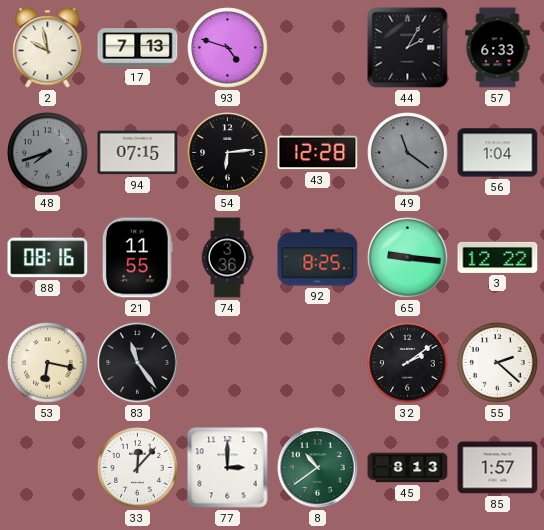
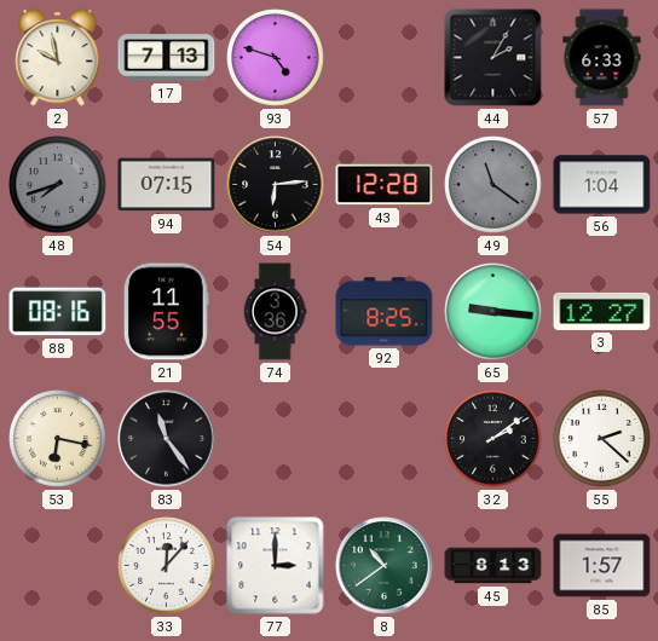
3: 12:22 -> 12:27 (602, 311)
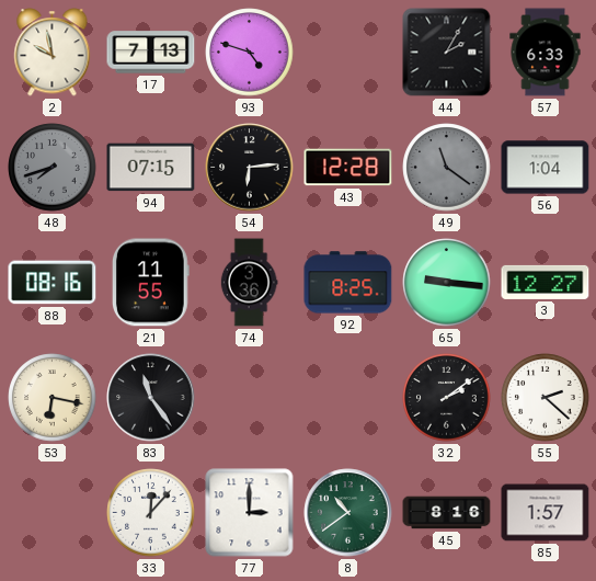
45: 8:13 -> 8:16 (447, 513)
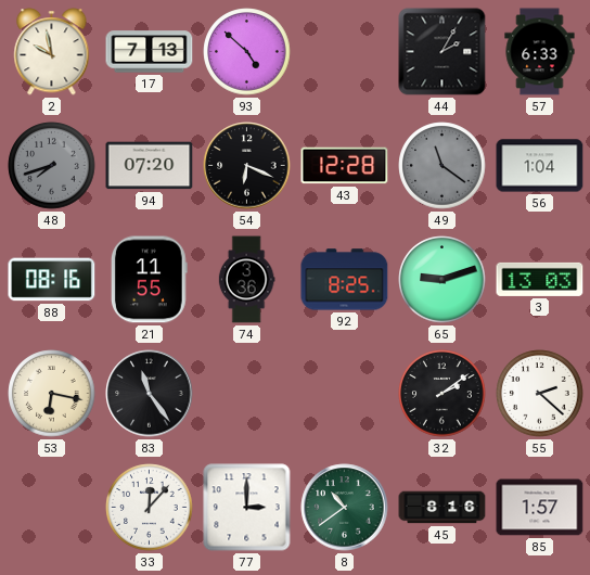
93: 4:48 -> 4:52 (247, 52)
94: 07:15 -> 07:20 (150, 166)
54: 6:14 -> 6:19 (247, 166)
65: 9:16 -> 9:12 (442, 280)
3: 12:27 -> 13:03 (540, 279)
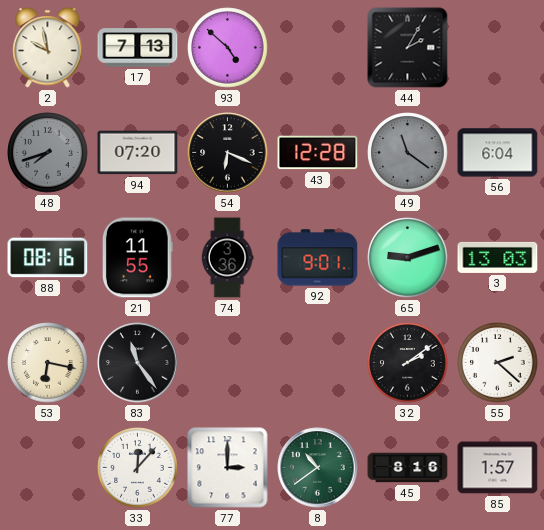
57: 6:33 -> none (540, 52)
56: 1:04 -> 6:04 (498, 153)
92: 8:25 -> 9:01 (318, 258)
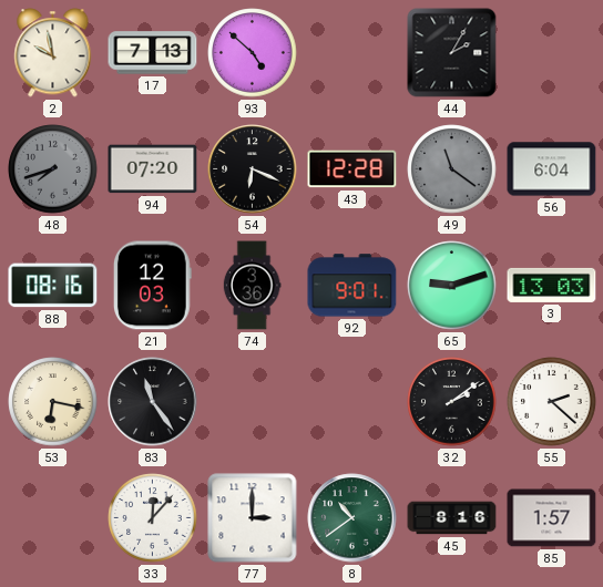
21: 11:55 -> 12:03 (152, 286)
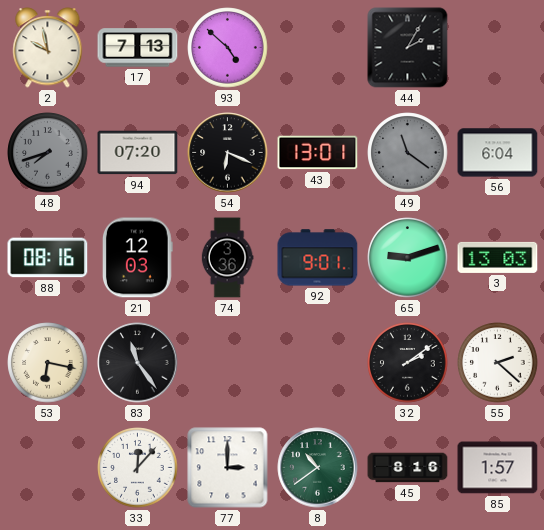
43: 12:28 -> 13:01 (318, 153)
